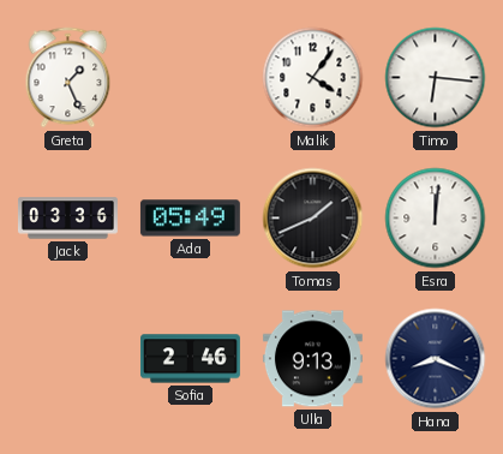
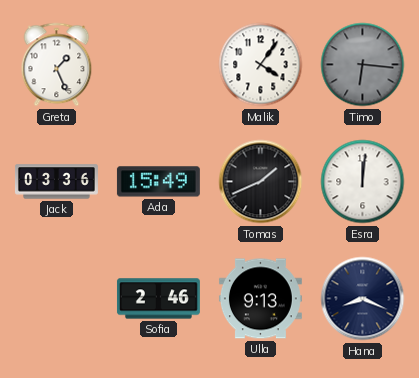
Timo dial: white -> grey (363, 65)
Ada: 05:49 -> 15:49 (158, 182)
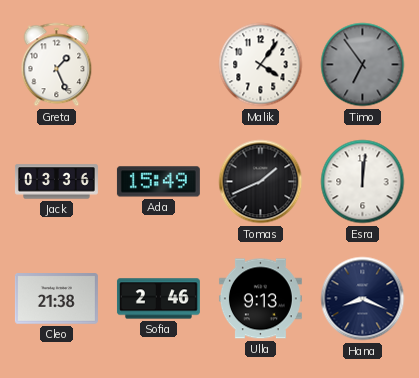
Timo: 6:16 -> 6:54 (363, 65)
Cleo: none -> 21:38 (56, 299)
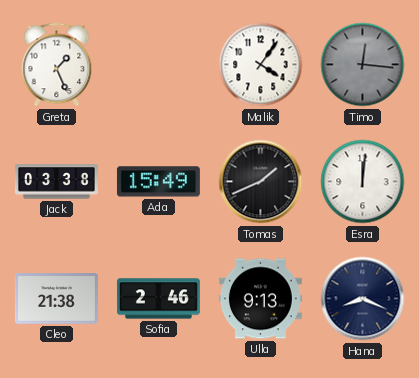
Timo: 6:54 -> 12:16 (363, 65)
Jack: 03:36 -> 03:38 (56, 182)
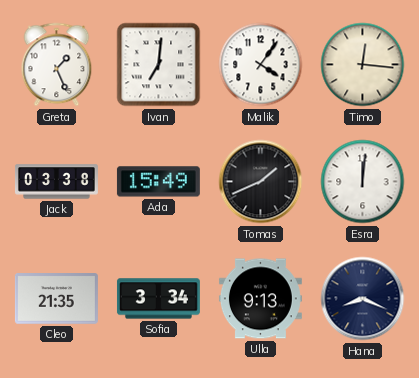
Ivan: none -> 7:01 (159, 65)
Timo dial: grey -> cream (363, 65)
Cleo: 21:38 -> 21:35 (56, 299)
Sofia: 2:46 -> 3:34 (158, 299)
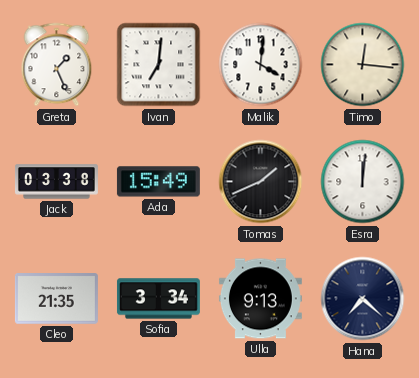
Malik: 4:06 -> 4:01 (261, 65)
Hana: 8:19 -> 7:22 (363, 299)
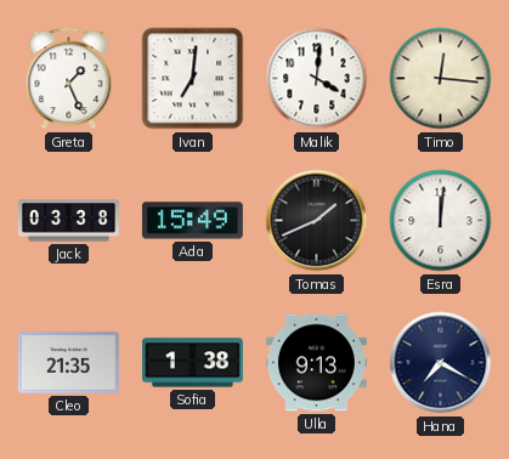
Sofia: 3:34 -> 1:38 (192, 363)
Hana: 7:22 -> 7:20 (441, 363)
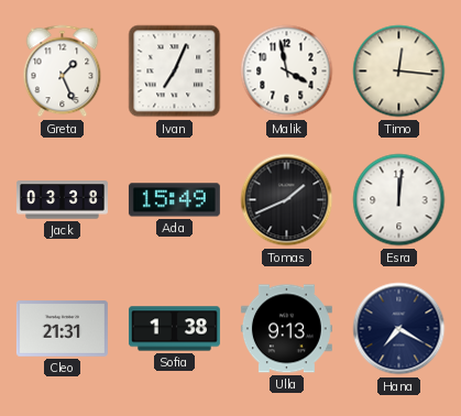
Ivan: 7:01 -> 7:04 (175, 72)
Malik: 4:01 -> 3:58 (287, 72)
Cleo: 21:35 -> 21:31 (62, 329)
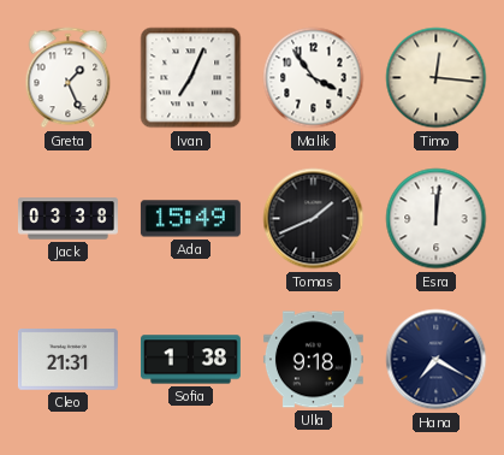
Malik: 3:58 -> 3:54 (314, 78)
Ulla: 9:13 -> 9:18 (313, 360)
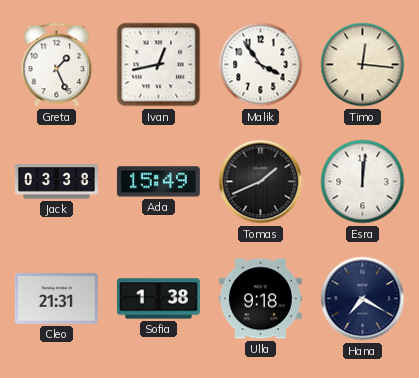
Ivan: 7:04 -> 12:43 (159, 65)
